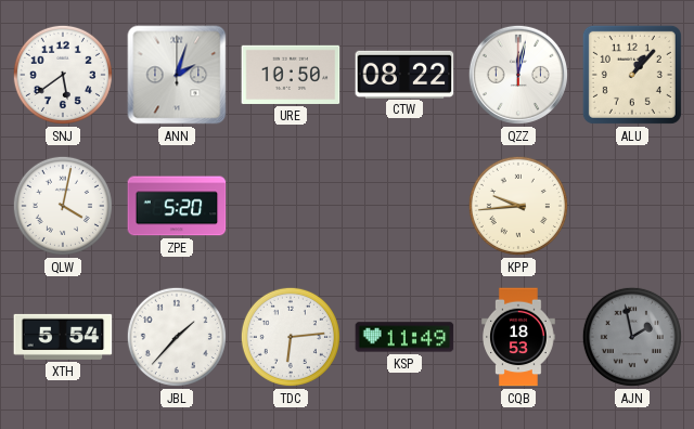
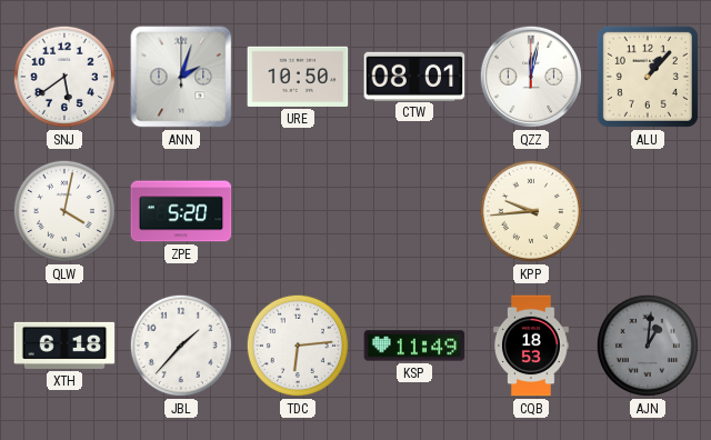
CTW: 08:22 -> 08:01 (414, 76)
XTH: 5:54 -> 6:18 (64, 346)
AJN: 1:58 -> 1:01 (648, 346)
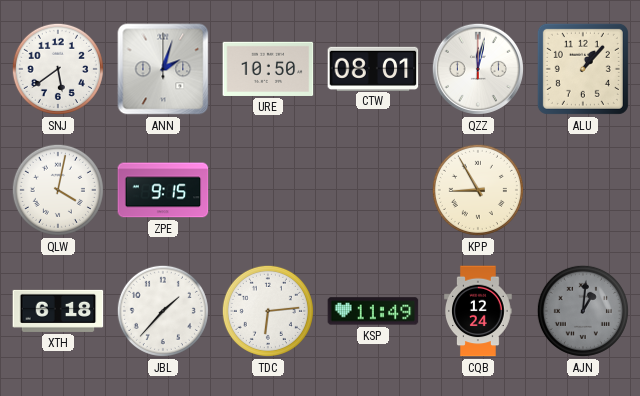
ZPE: 5:20 -> 9:15 (163, 190)
KPP: 9:44 -> 8:55 (478, 190)
CQB: 18:53 -> 12:24 (479, 311)
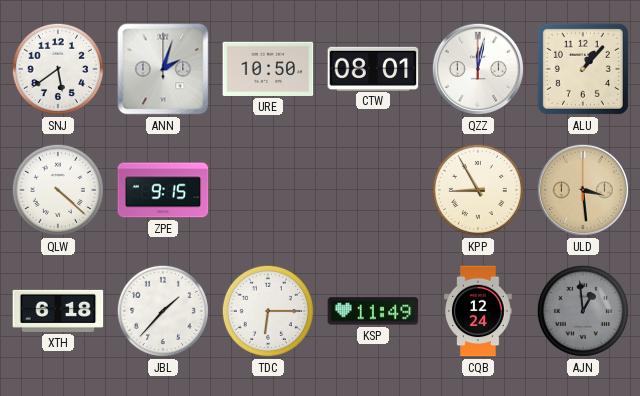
QLW: 4:02 -> 4:22 (58, 190)
ULD: none -> 3:29 (583, 190)
TDC: 6:14 -> 6:15 (268, 311)
AJN: 1:01 -> 12:59 (583, 311)
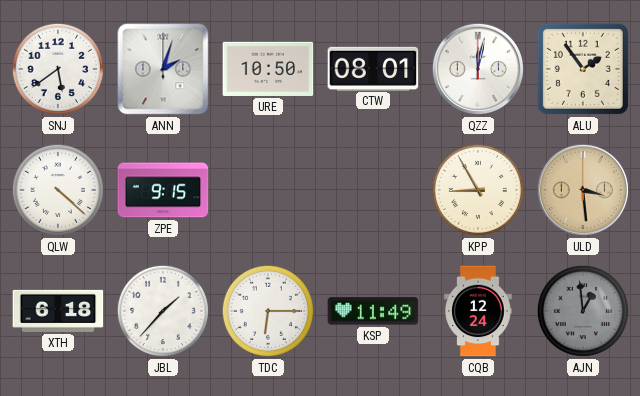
ALU: 1:07 -> 1:54 (583, 69)
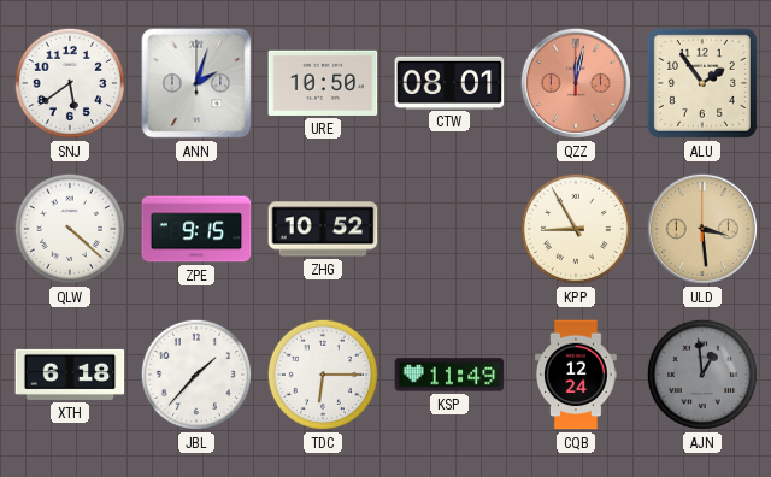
QZZ dial: white -> salmon (576, 83)
ZHG: none -> 10:52 (323, 229)
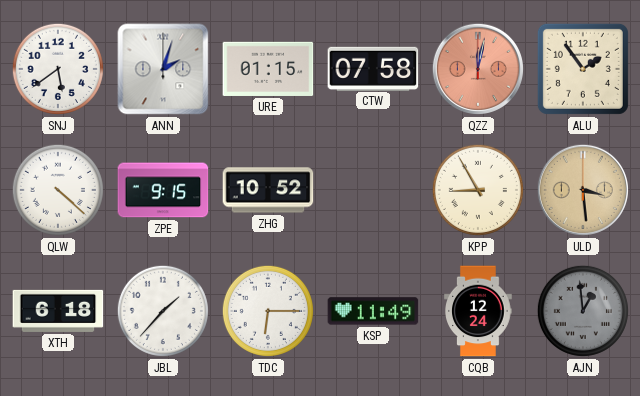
URE: 10:50 -> 01:15 (268, 69)
CTW: 08:01 -> 07:58 (373, 68)
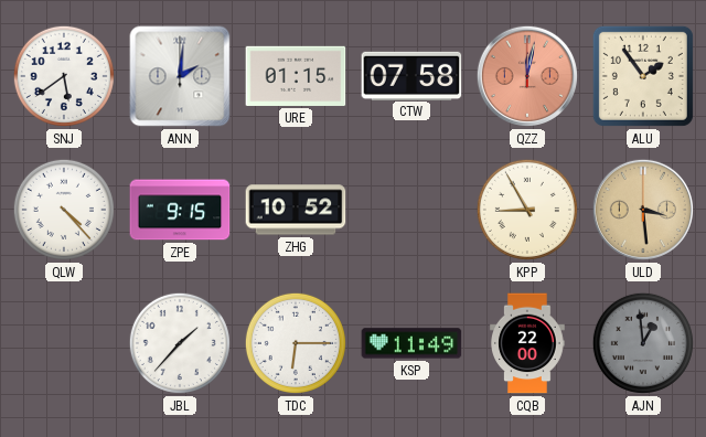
ANN: 2:03 -> 2:01 (180, 76)
QLW: 4:22 -> 4:23 (64, 210)
XTH: 6:18 -> none (58, 311)
CQB: 12:24 -> 22:00 (528, 343)
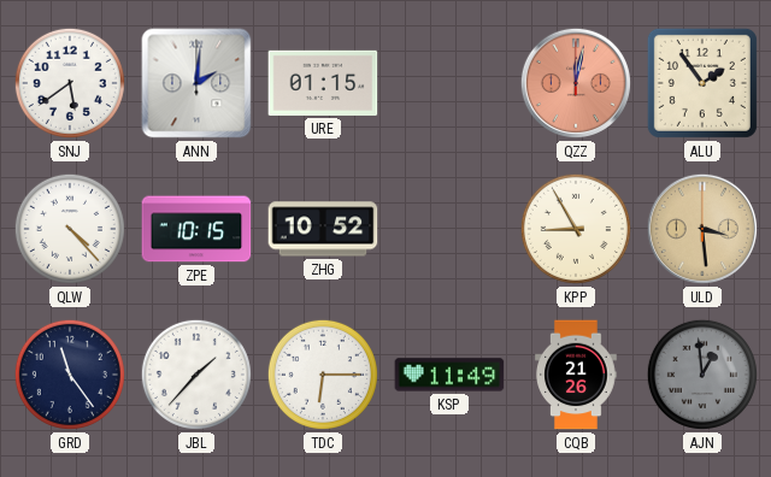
CTW: 07:58 -> none (411, 75)
ZPE: 9:15 -> 10:15 (196, 229)
GRD: none -> 11:24 (70, 375)
CQB: 22:00 -> 21:26 (577, 375)
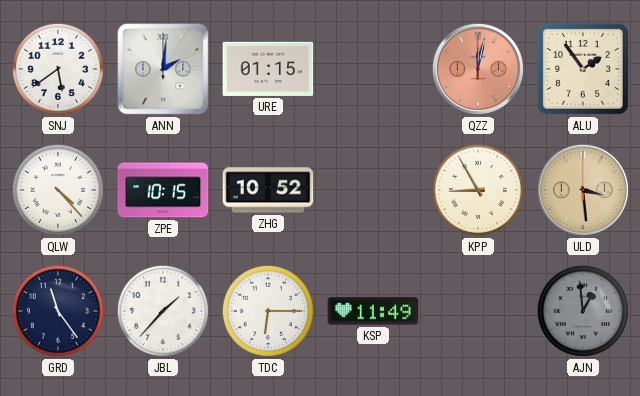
CQB: 21:26 -> none (577, 375)
